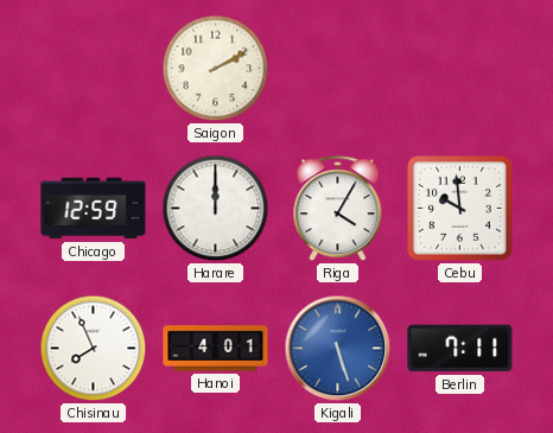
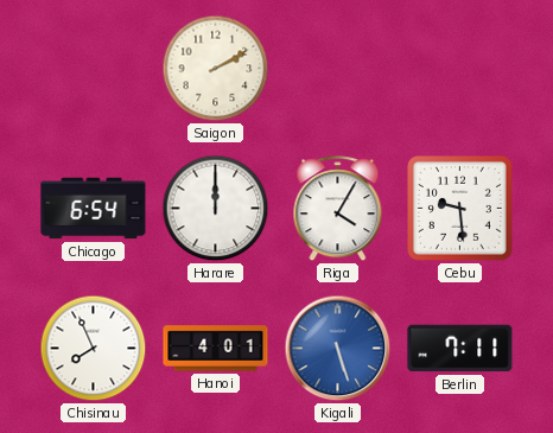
Chicago: 12:59 -> 6:54 (94, 209)
Cebu: 9:59 -> 9:29 (459, 208)
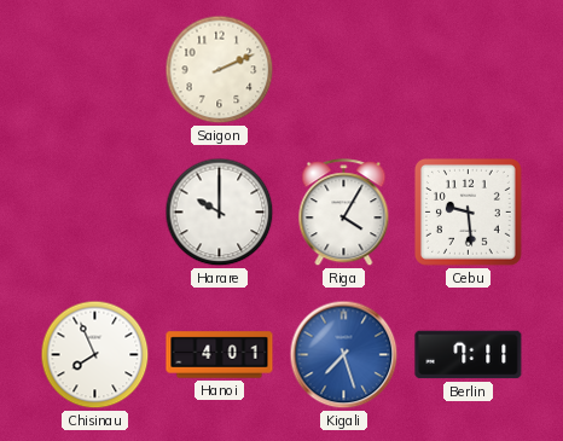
Saigon: 2:10 -> 2:11 (220, 70)
Chicago: 6:54 -> none (94, 209)
Harare: 12:00 -> 10:00 (220, 213)
Kigali: 5:27 -> 7:27 (344, 355)
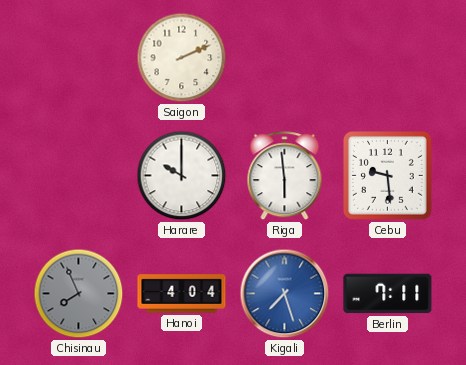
Riga: 4:05 -> 5:59 (285, 176)
Chisinau dial: white -> grey (79, 294)
Hanoi: 4:01 -> 4:04 (182, 294)
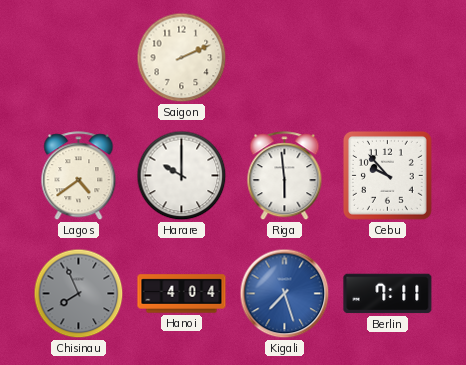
Lagos: none -> 4:39 (79, 176)
Cebu: 9:29 -> 9:53 (387, 175)
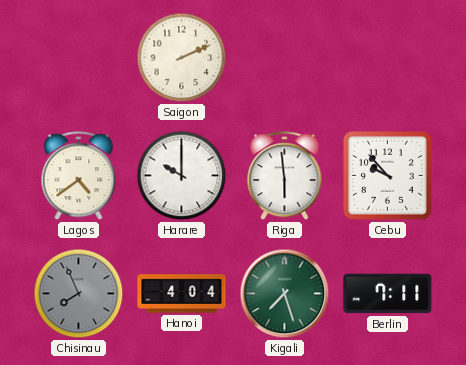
Kigali dial: blue -> green (285, 294)
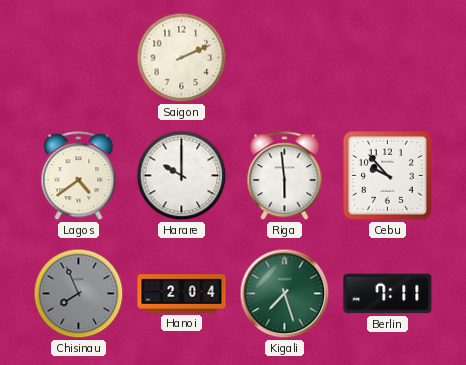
Hanoi: 4:04 -> 2:04 (182, 294)
